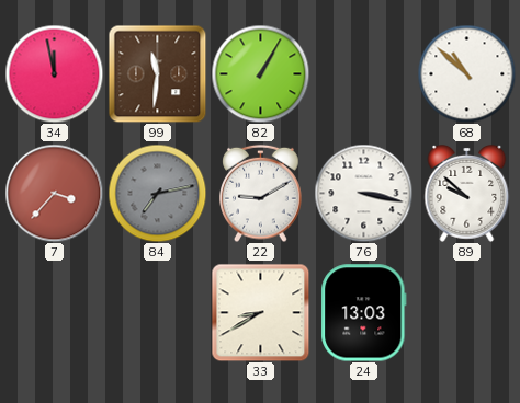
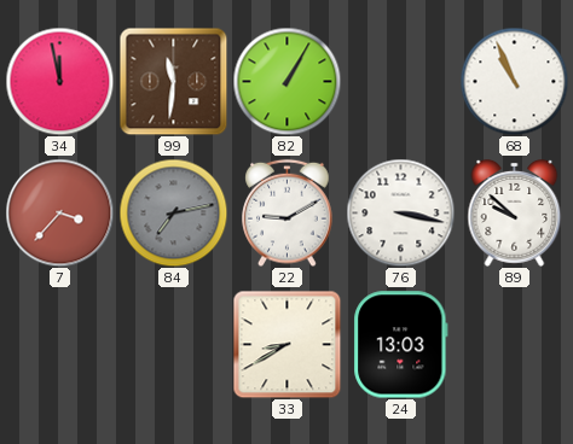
68: 10:52 -> 10:56 (514, 81)
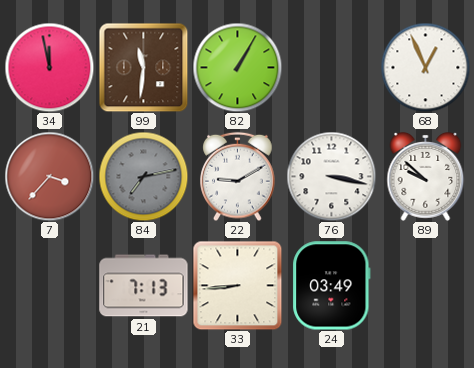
68: 10:56 -> 12:56 (425, 67)
21: none -> 7:13 (144, 286)
33: 8:40 -> 8:44 (237, 285)
24: 13:03 -> 03:49 (332, 286)
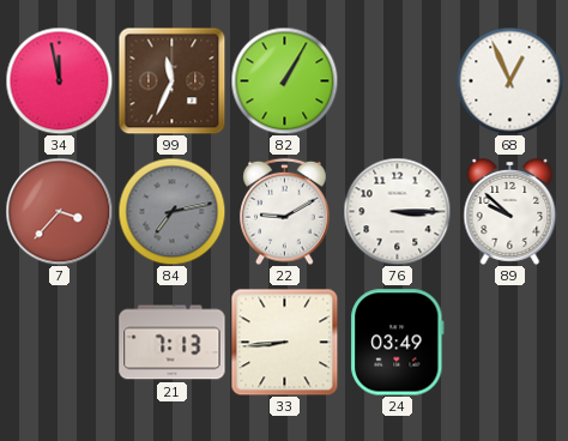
99: 11:31 -> 11:34 (171, 80)
76: 3:17 -> 3:15 (397, 211)
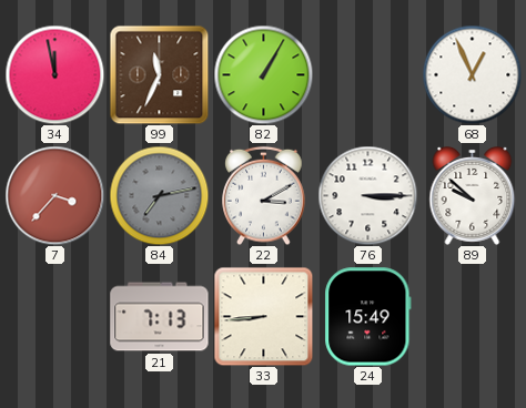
22: 9:10 -> 3:10 (264, 195)
24: 03:49 -> 15:49 (368, 317)
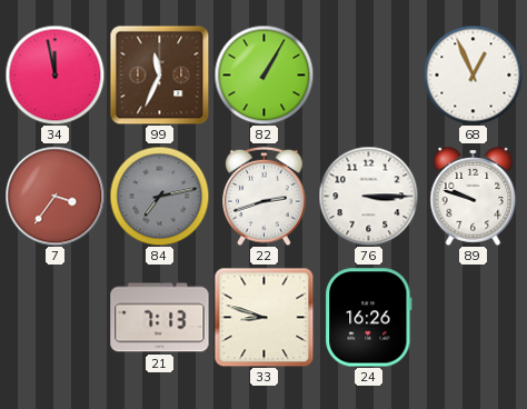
7: 3:37 -> 3:36 (54, 196)
22: 3:10 -> 2:42 (265, 196)
89: 9:52 -> 9:48 (474, 196)
33: 8:44 -> 8:48 (263, 317)
24: 15:49 -> 16:26 (369, 318)
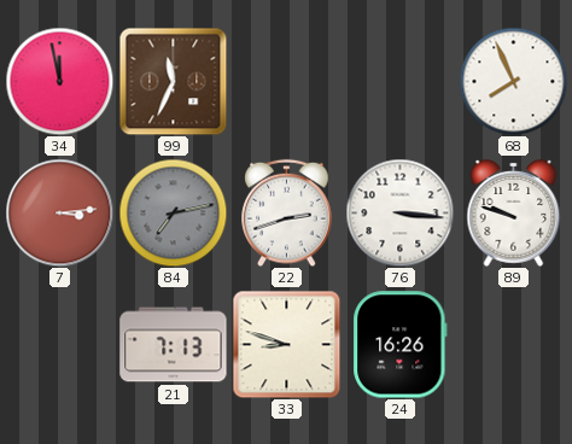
82: 1:05 -> none (263, 74)
68: 12:56 -> 7:56 (513, 81)
7: 3:36 -> 3:14 (59, 212)
76: 3:15 -> 3:16 (399, 212)
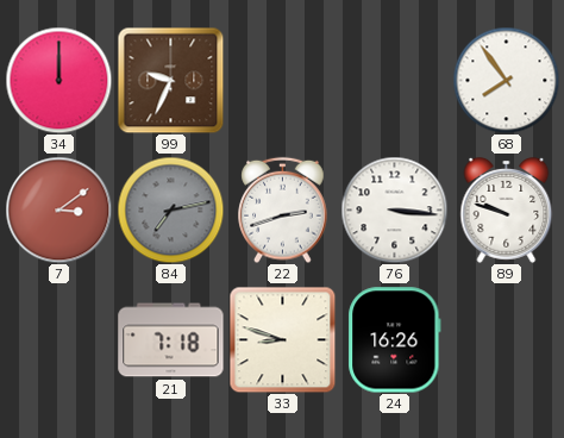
34: 11:58 -> 12:00 (58, 80)
99: 11:34 -> 9:34 (170, 80)
68: 7:56 -> 7:54 (506, 80)
7: 3:14 -> 3:09 (58, 209)
21: 7:13 -> 7:18 (171, 340)
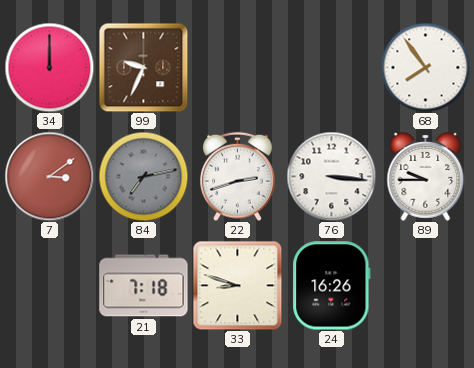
89: 9:48 -> 9:45 (426, 176)
